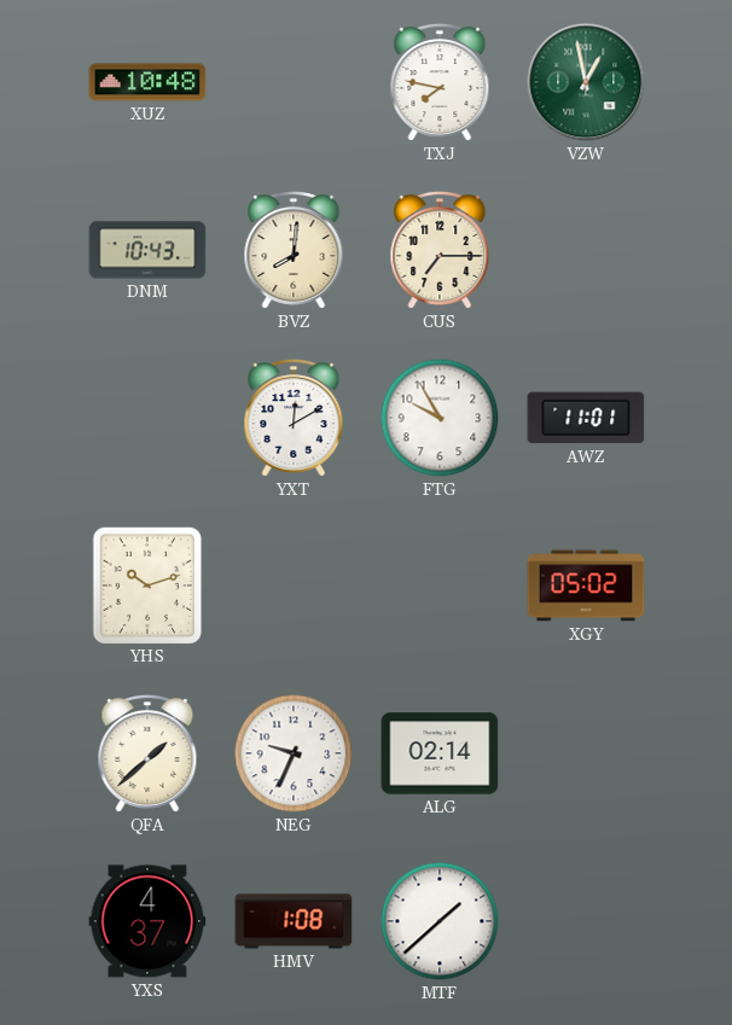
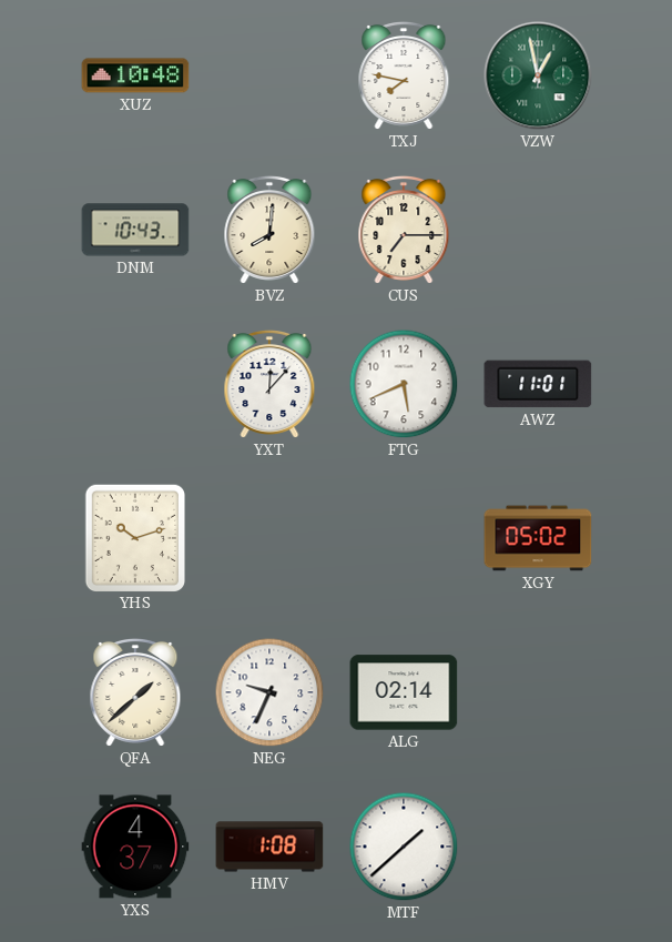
YXT: 12:10 -> 12:07 (269, 384)
FTG: 9:55 -> 5:41 (404, 384)
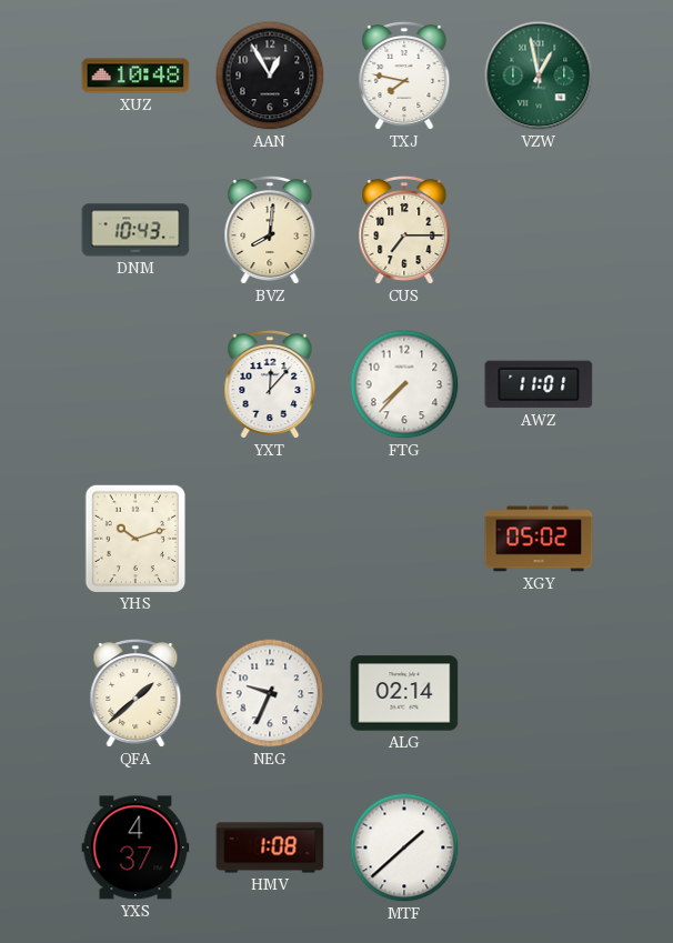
AAN: none -> 12:55 (270, 76)
FTG: 5:41 -> 7:37 (404, 384)
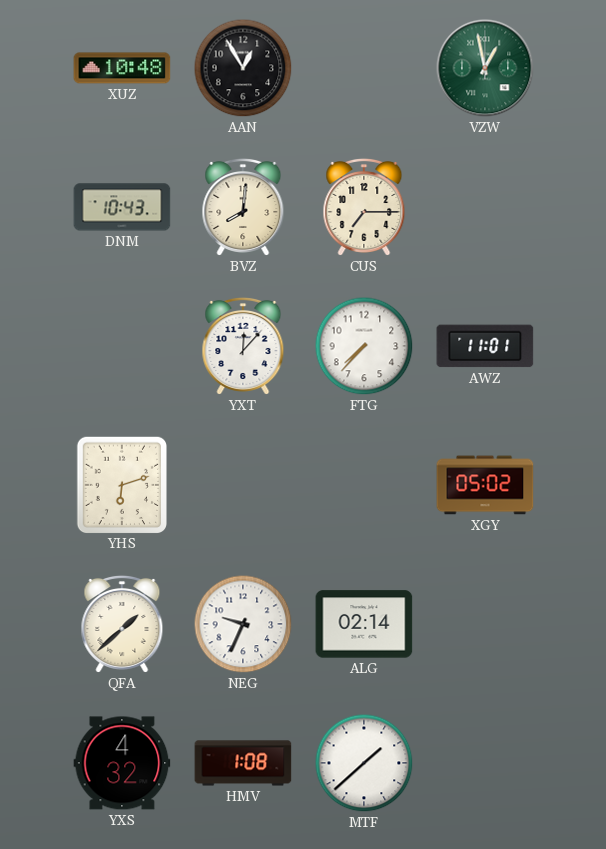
TXJ: 7:47 -> none (404, 76)
YHS: 10:12 -> 6:12 (121, 484)
YXS: 4:37 -> 4:32 (122, 763)
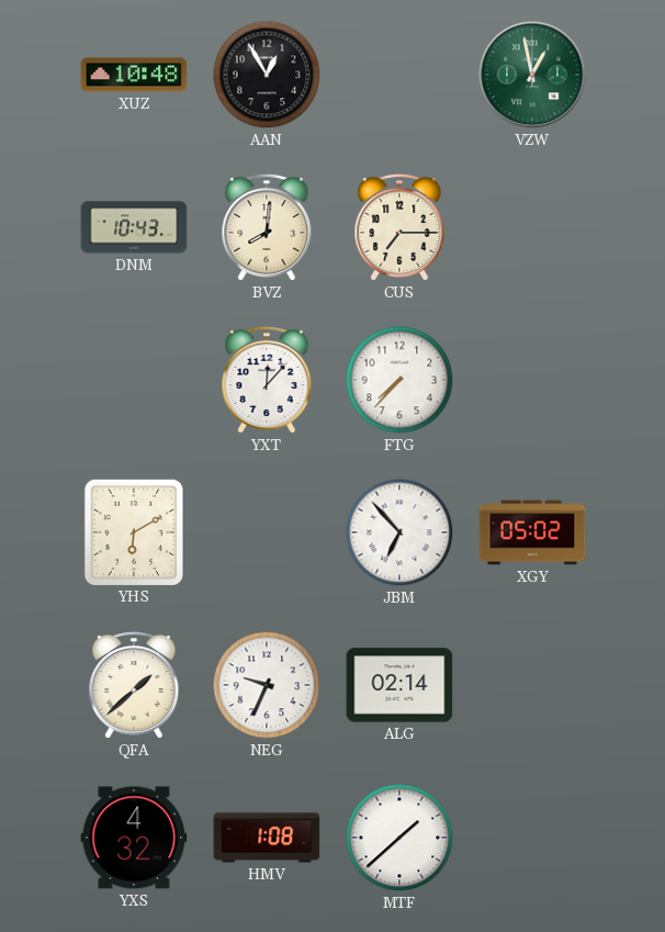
AWZ: 11:01 -> none (485, 346)
YHS: 6:12 -> 6:10 (133, 531)
JBM: none -> 6:53 (399, 532)
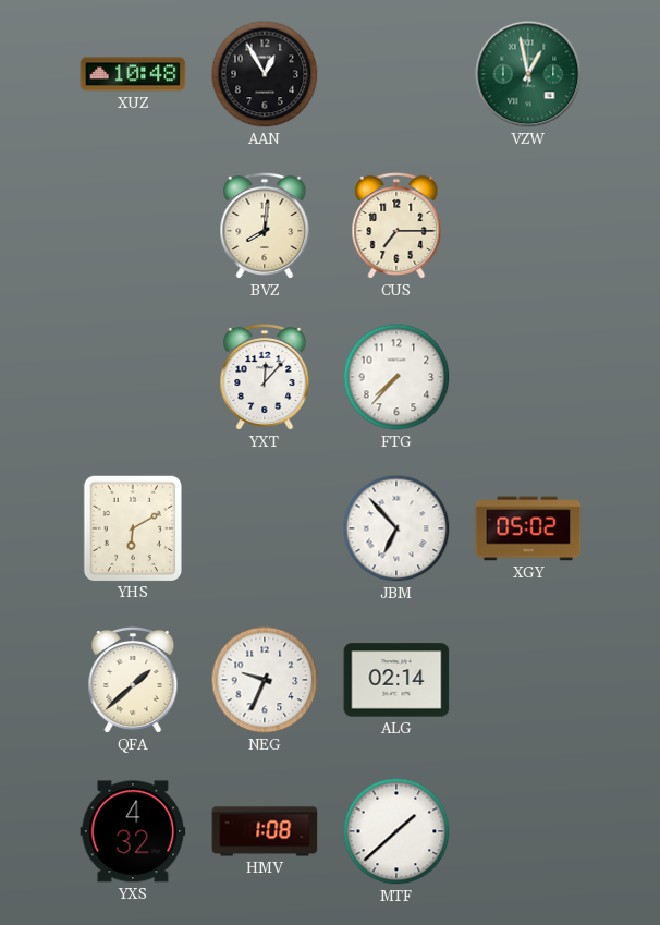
DNM: 10:43 -> none (134, 227)
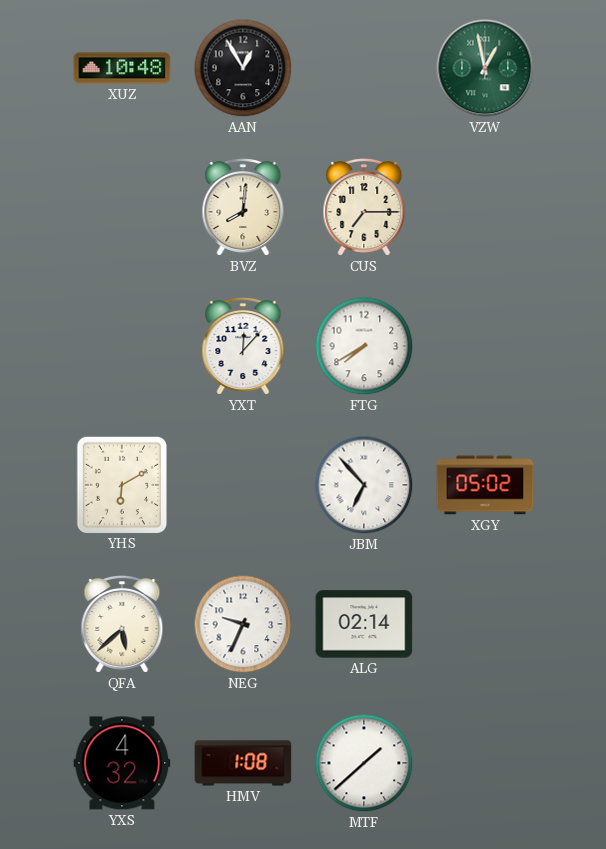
FTG: 7:37 -> 7:40 (364, 346)
QFA: 1:38 -> 5:38 (122, 624)
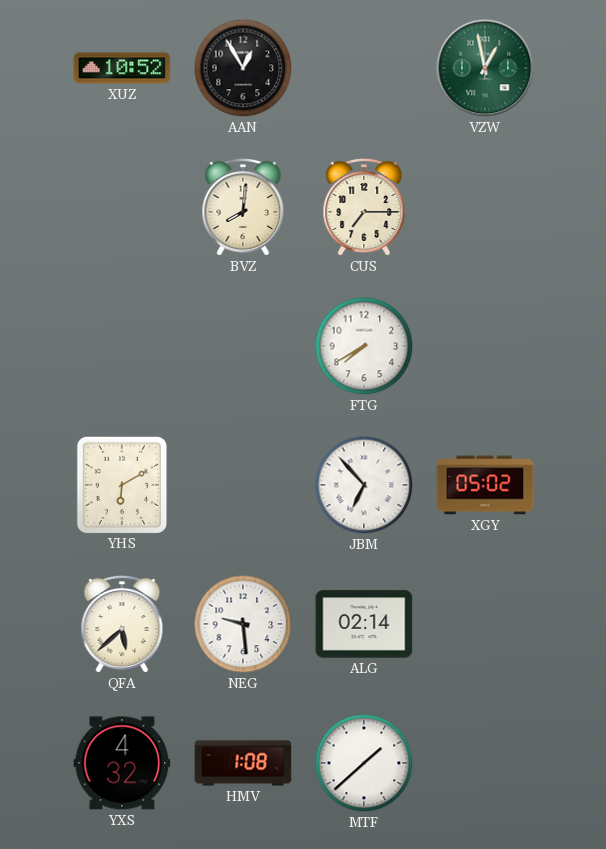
XUZ: 10:48 -> 10:52 (122, 68)
YXT: 12:07 -> none (243, 346)
NEG: 9:34 -> 9:29 (243, 624)
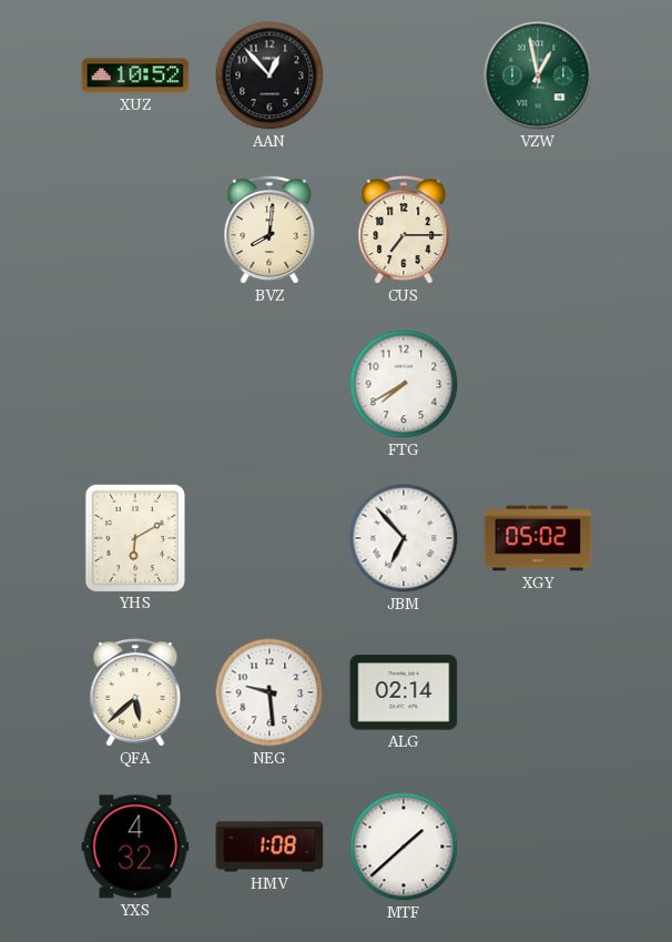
AAN: 12:55 -> 12:53 (269, 75)
